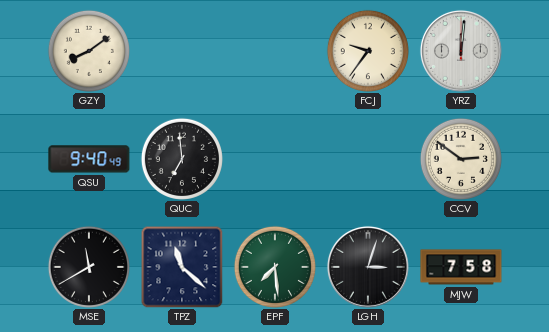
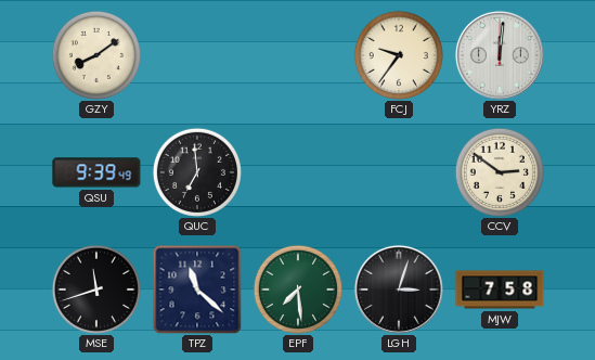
QSU: 9:40 -> 9:39 (96, 172)
MSE: 11:40 -> 11:42 (96, 290)
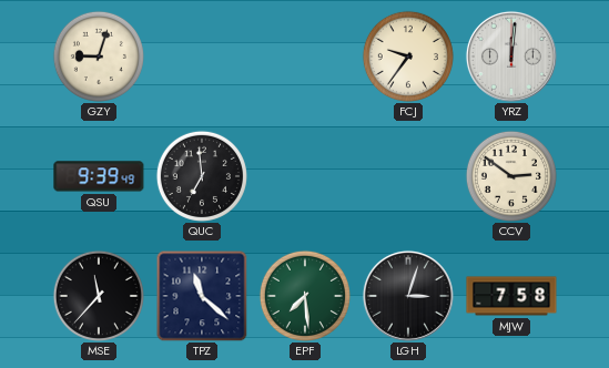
GZY: 8:09 -> 9:03 (99, 57)
MSE: 11:42 -> 11:37 (99, 296)
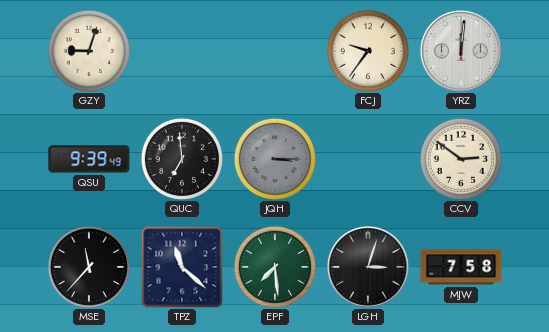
JQH: none -> 3:15 (275, 159)
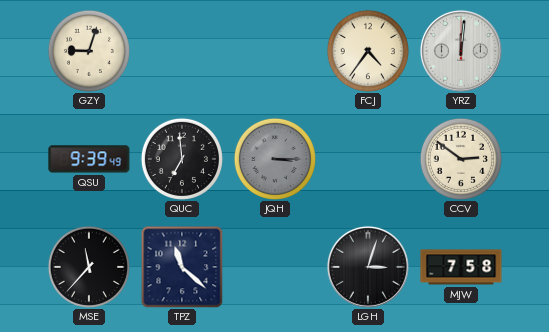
FCJ: 9:36 -> 4:36 (368, 51)
EPF: 7:29 -> none (275, 267)
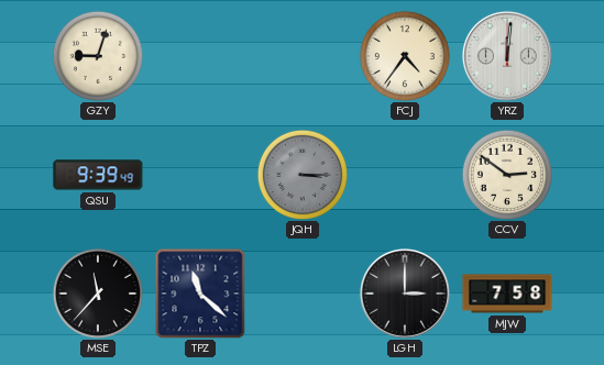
QUC: 6:59 -> none (182, 159)
LGH: 3:03 -> 3:00 (405, 294)
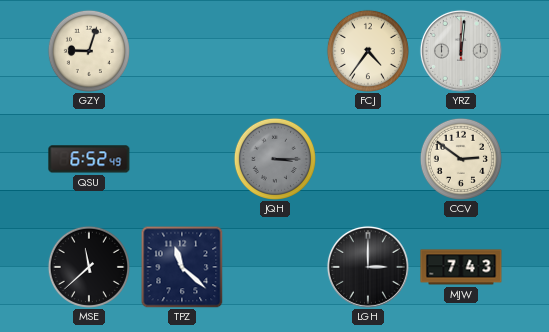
QSU: 9:39 -> 6:52 (89, 159)
MSE: 11:37 -> 11:38 (89, 267)
MJW: 7:58 -> 7:43 (461, 267)
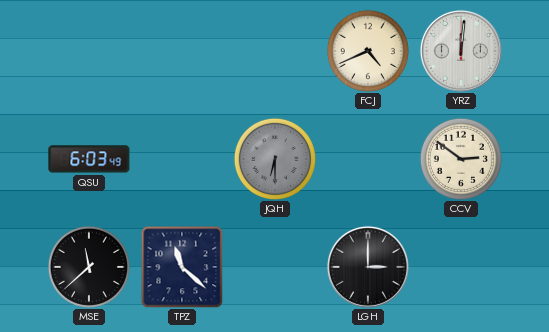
GZY: 9:03 -> none (89, 51)
FCJ: 4:36 -> 4:41 (368, 51)
QSU: 6:52 -> 6:03 (89, 159)
JQH: 3:15 -> 6:30 (275, 159)
MJW: 7:43 -> none (461, 267)
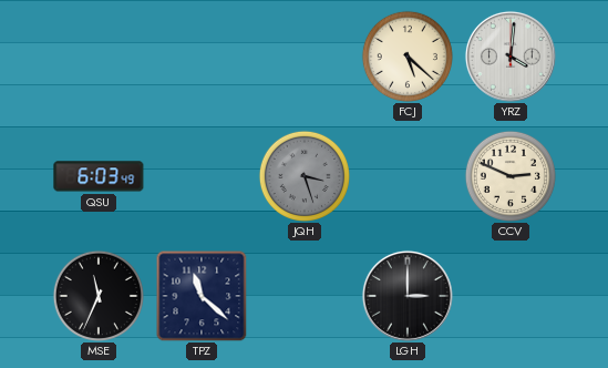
FCJ: 4:41 -> 5:22 (408, 57)
YRZ: 12:01 -> 4:01 (511, 57)
JQH: 6:30 -> 3:27 (305, 176)
CCV: 2:51 -> 2:49 (511, 176)
MSE: 11:38 -> 11:34 (99, 296)
